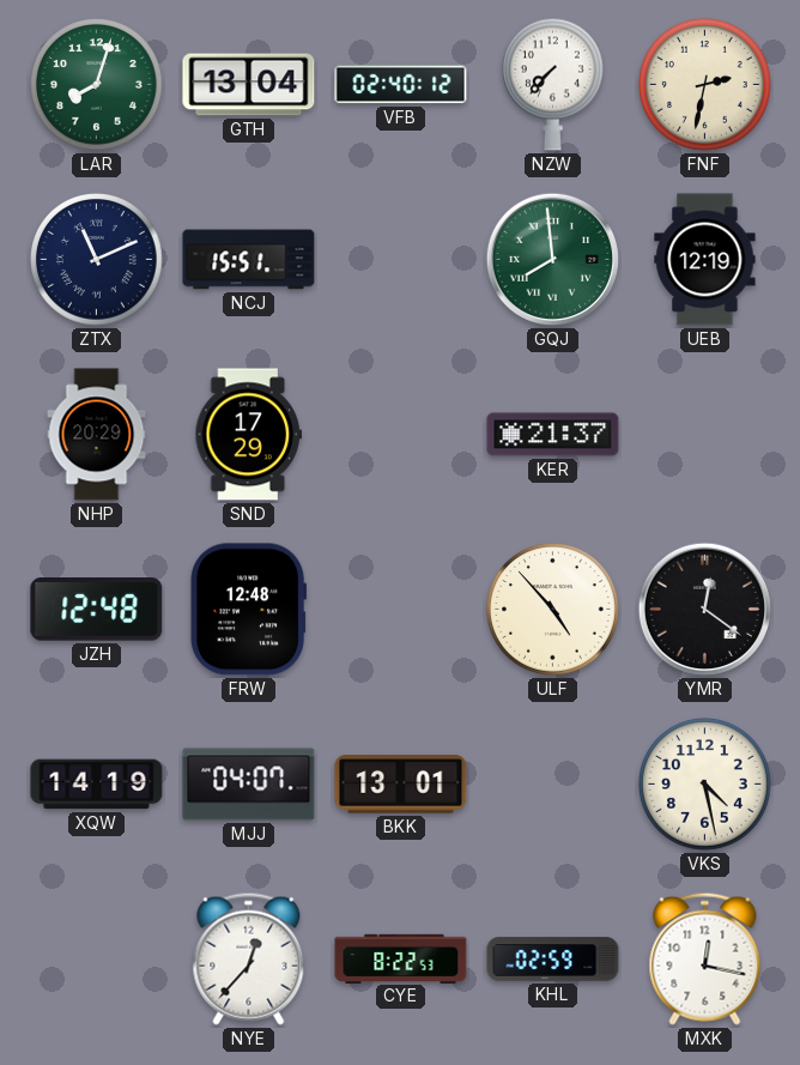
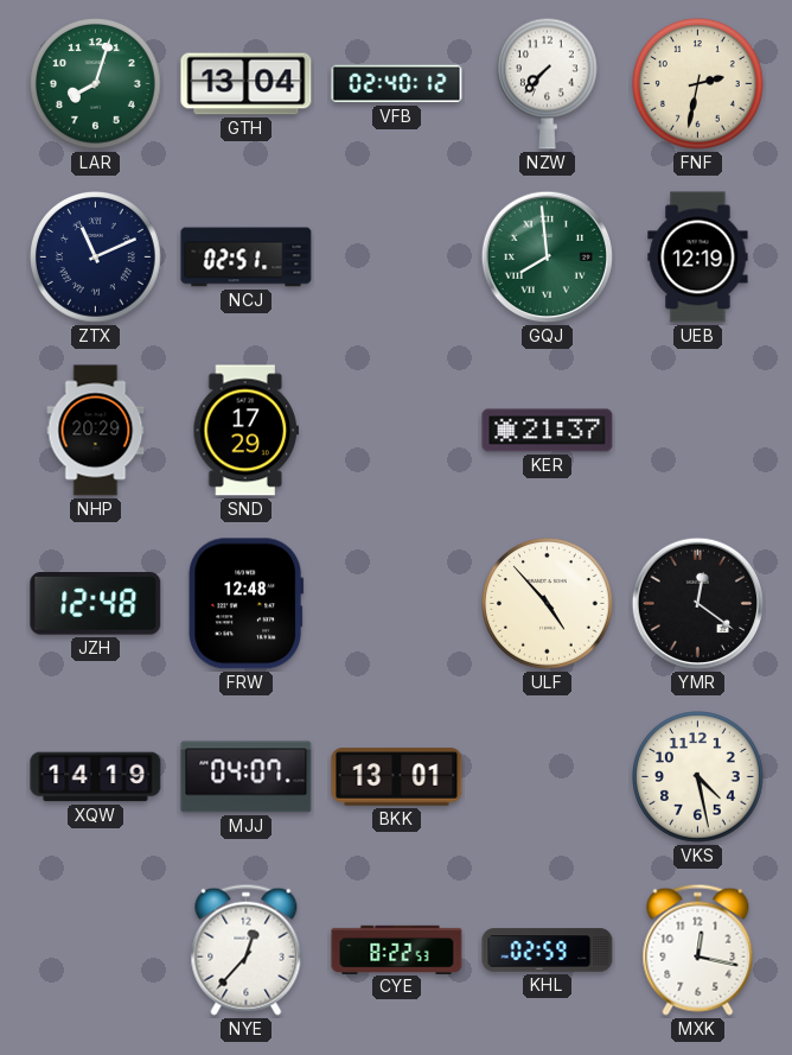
NCJ: 15:51 -> 02:51 (247, 258)
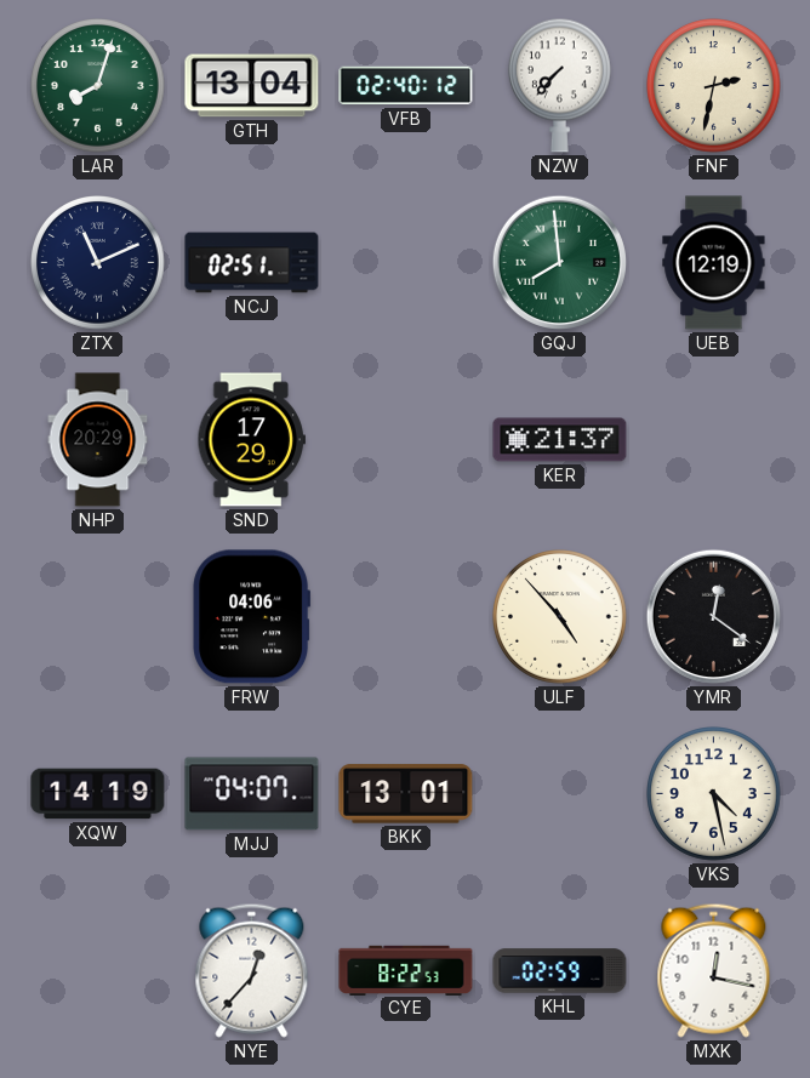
JZH: 12:48 -> none (96, 604)
FRW: 12:48 -> 04:06 (252, 617)
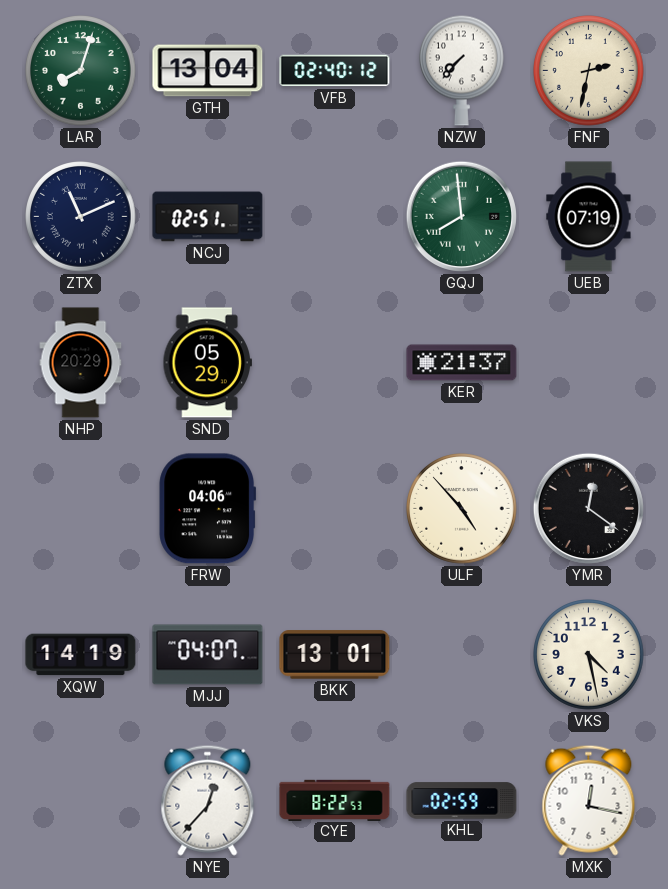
UEB: 12:19 -> 07:19 (589, 217)
SND: 17:29 -> 05:29 (208, 363)
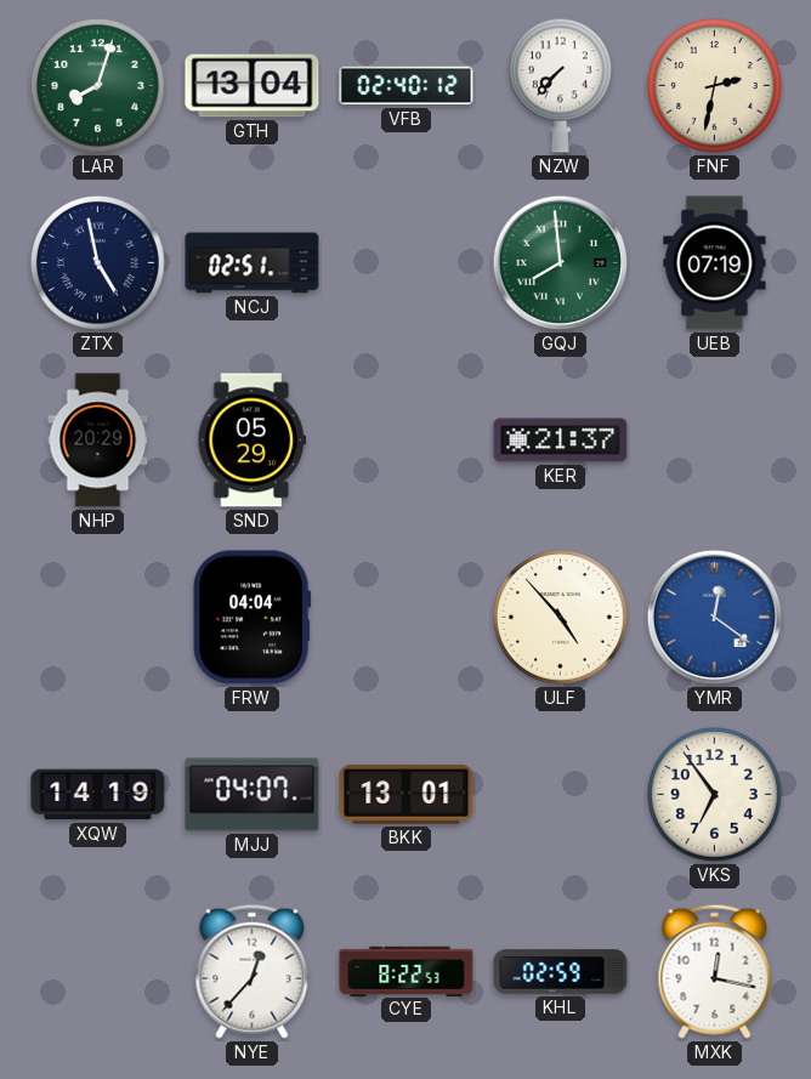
ZTX: 11:11 -> 4:58 (98, 263)
FRW: 04:06 -> 04:04 (253, 618)
YMR dial: black -> blue (714, 617)
VKS: 4:28 -> 6:54 (715, 795)
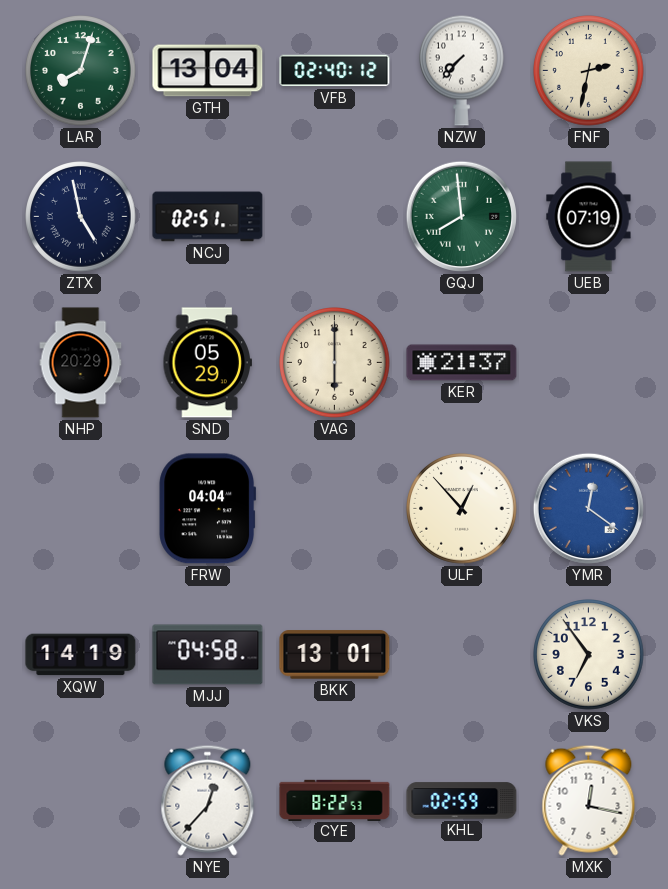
VAG: none -> 6:00 (335, 363)
ULF: 4:53 -> 12:53 (462, 509)
MJJ: 04:07 -> 04:58 (208, 655)
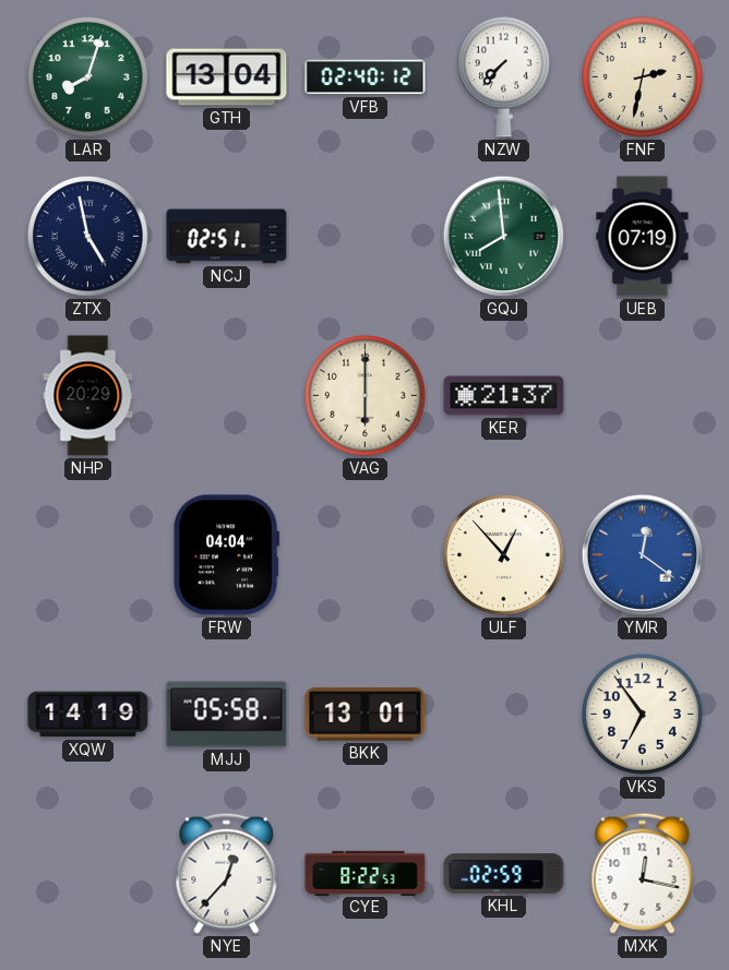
SND: 05:29 -> none (208, 363)
MJJ: 04:58 -> 05:58 (227, 715)
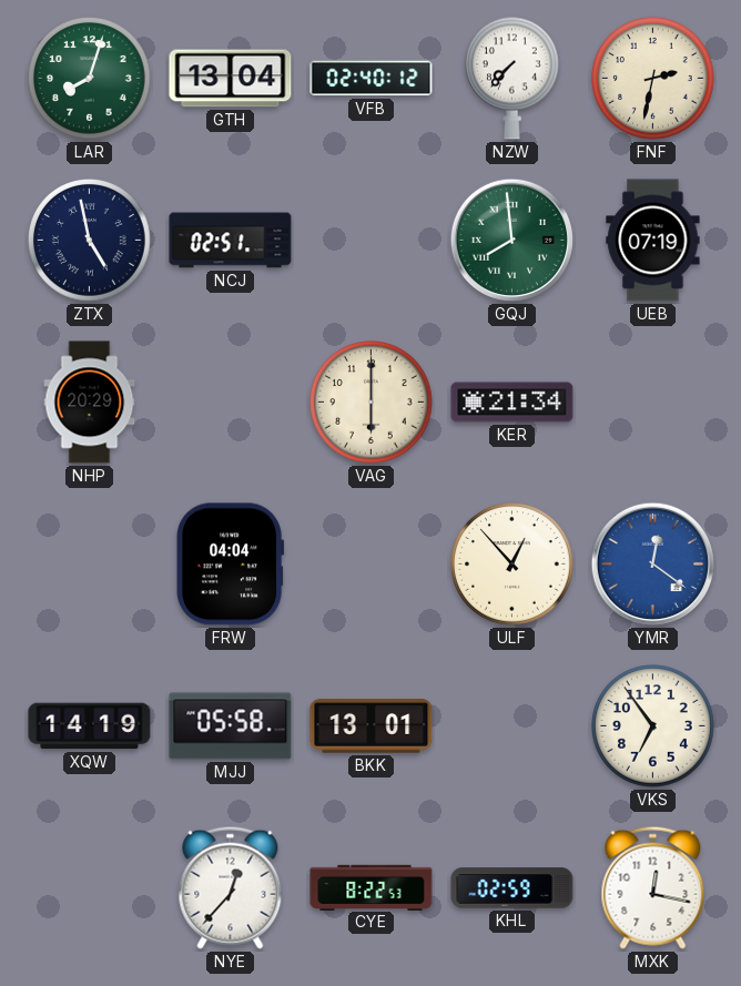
KER: 21:37 -> 21:34 (512, 403)
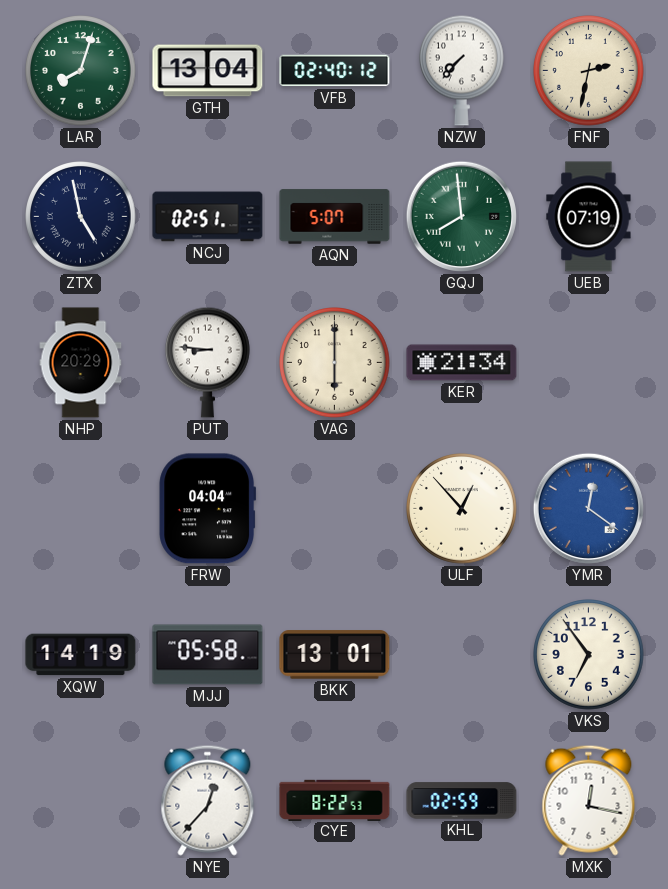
AQN: none -> 5:07 (335, 217)
PUT: none -> 8:46 (208, 362)
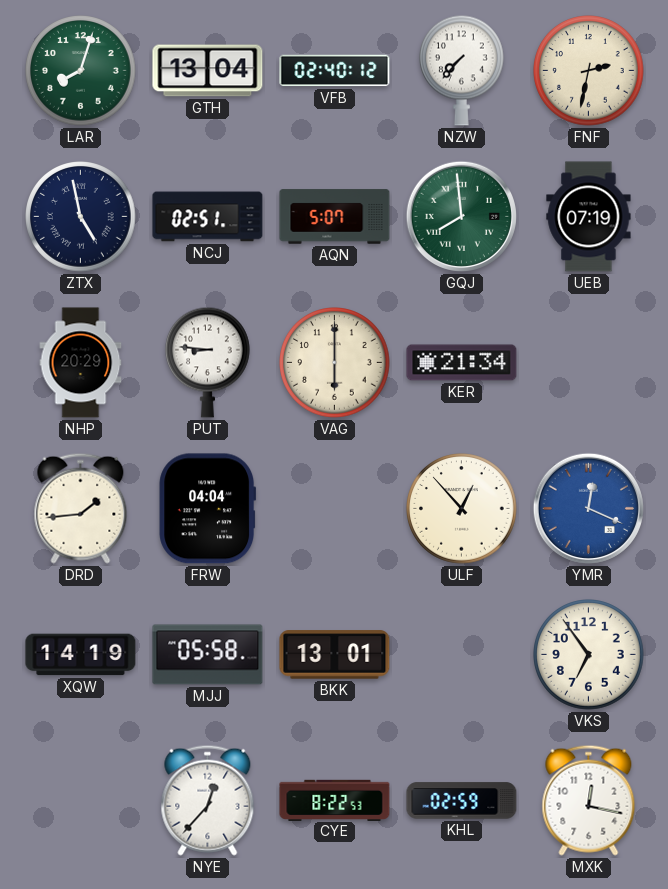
DRD: none -> 1:44 (81, 508)
YMR: 12:21 -> 12:19 (588, 508)
